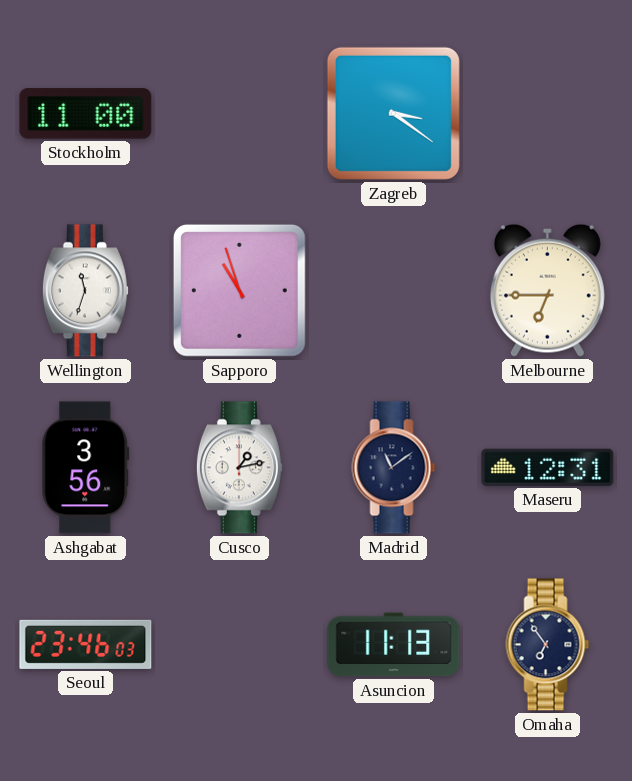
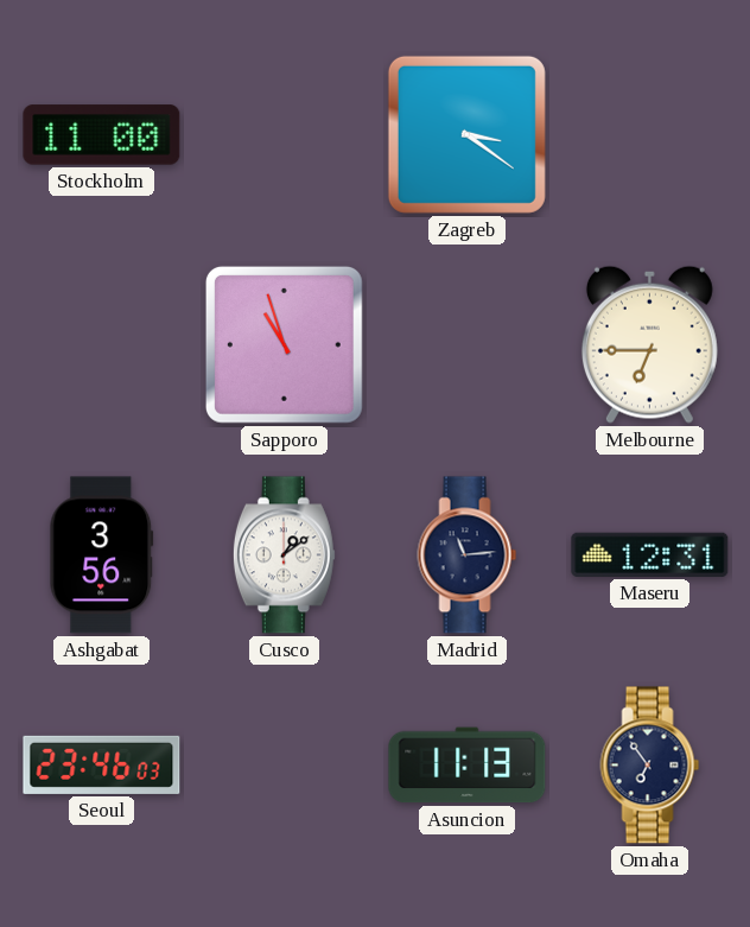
Wellington: 11:33 -> none (85, 291)
Cusco: 1:13 -> 1:09 (284, 555)
Madrid: 11:09 -> 11:14 (468, 555)
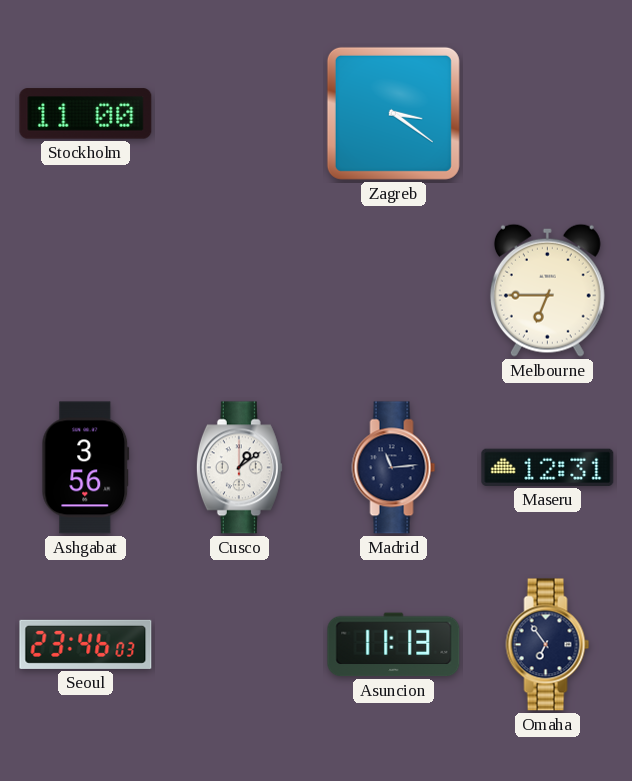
Sapporo: 10:57 -> none (284, 344)
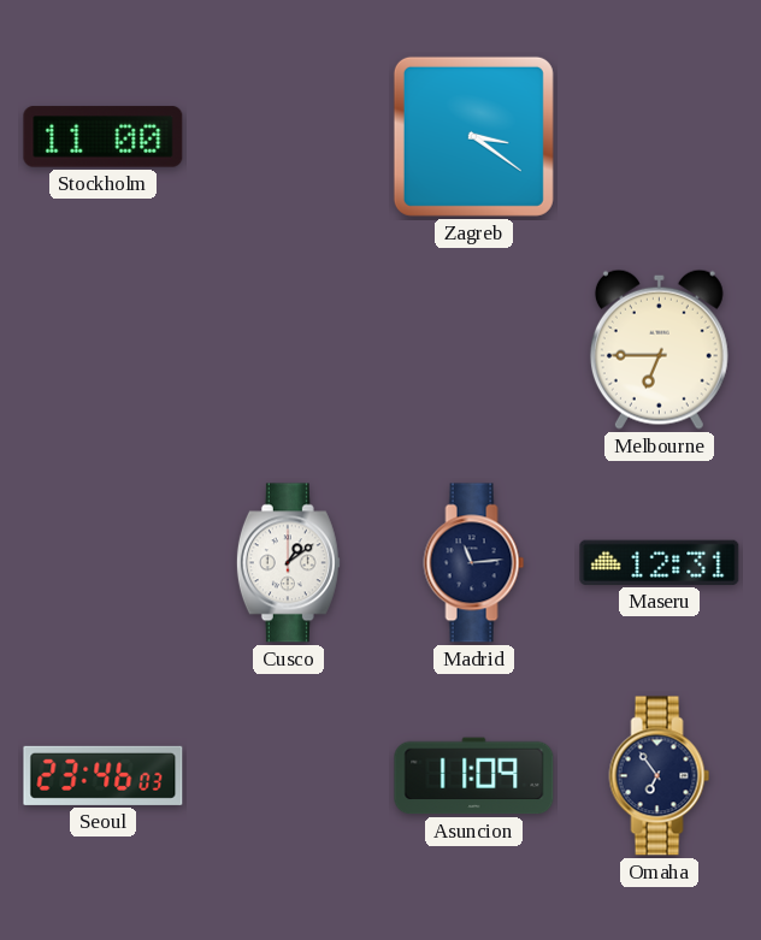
Ashgabat: 3:56 -> none (86, 468)
Asuncion: 11:13 -> 11:09 (474, 776)
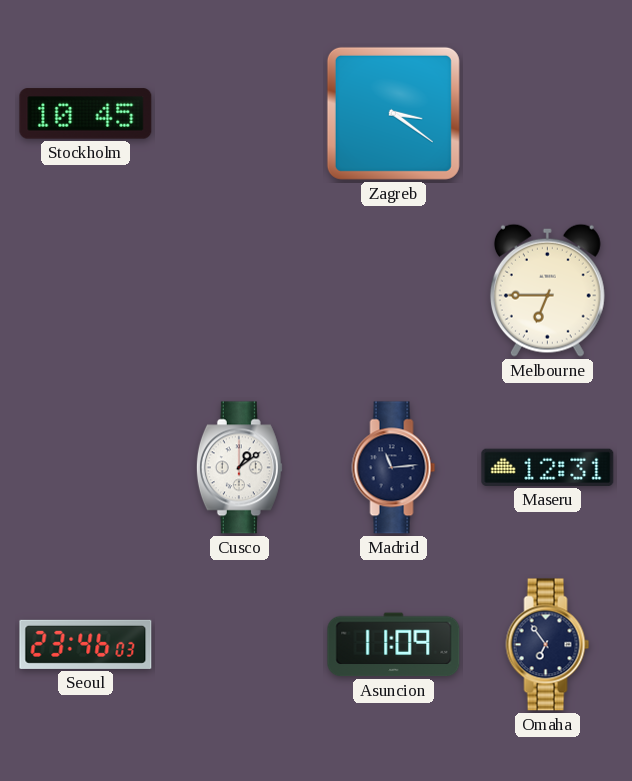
Stockholm: 11:00 -> 10:45 (86, 114)
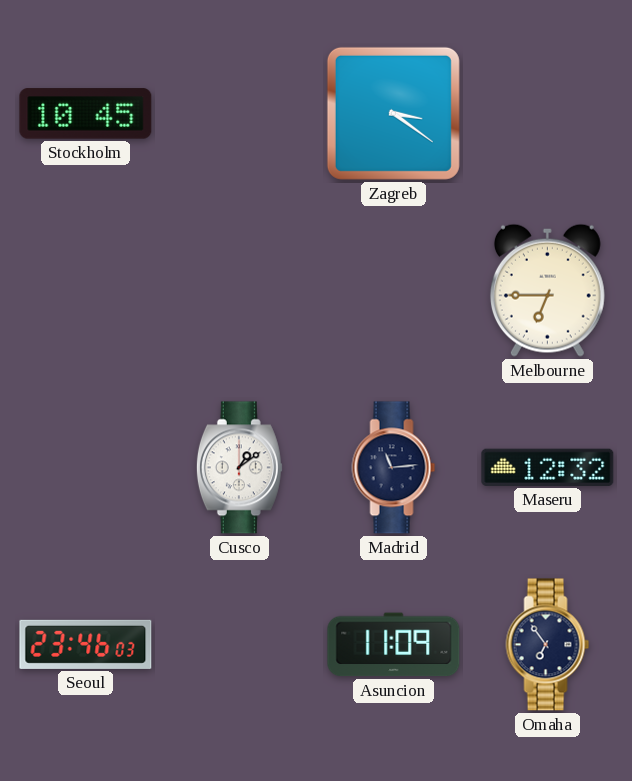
Maseru: 12:31 -> 12:32 (548, 467)
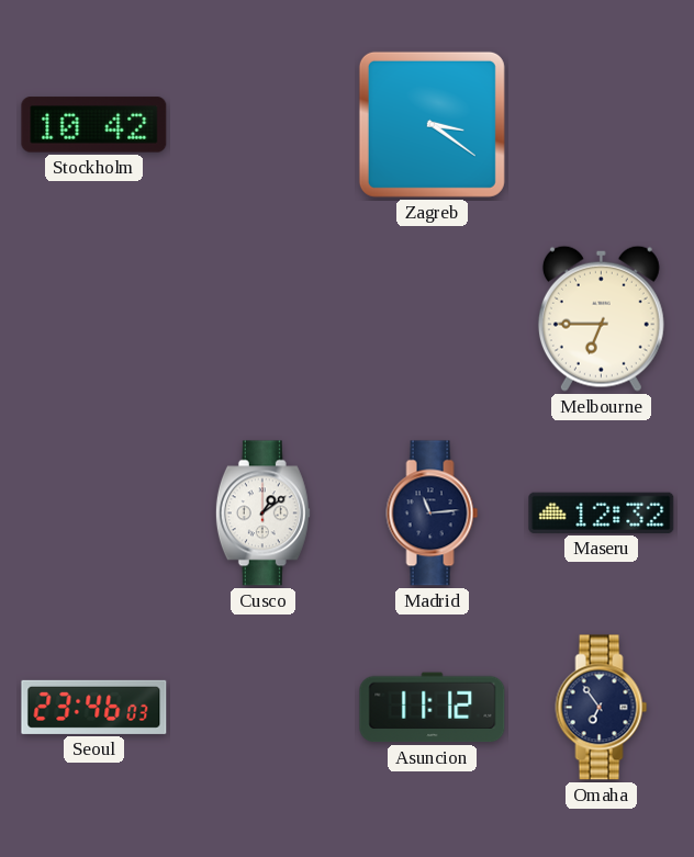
Stockholm: 10:45 -> 10:42 (94, 125)
Asuncion: 11:09 -> 11:12 (433, 708)
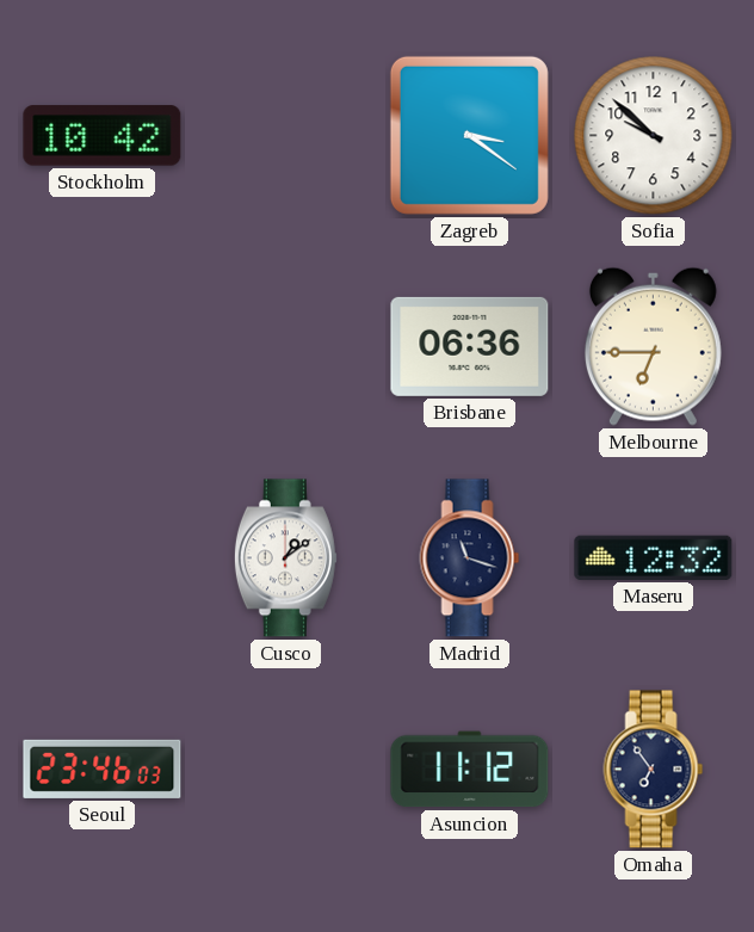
Sofia: none -> 9:52 (654, 136)
Brisbane: none -> 06:36 (470, 346)
Madrid: 11:14 -> 11:18 (470, 558)
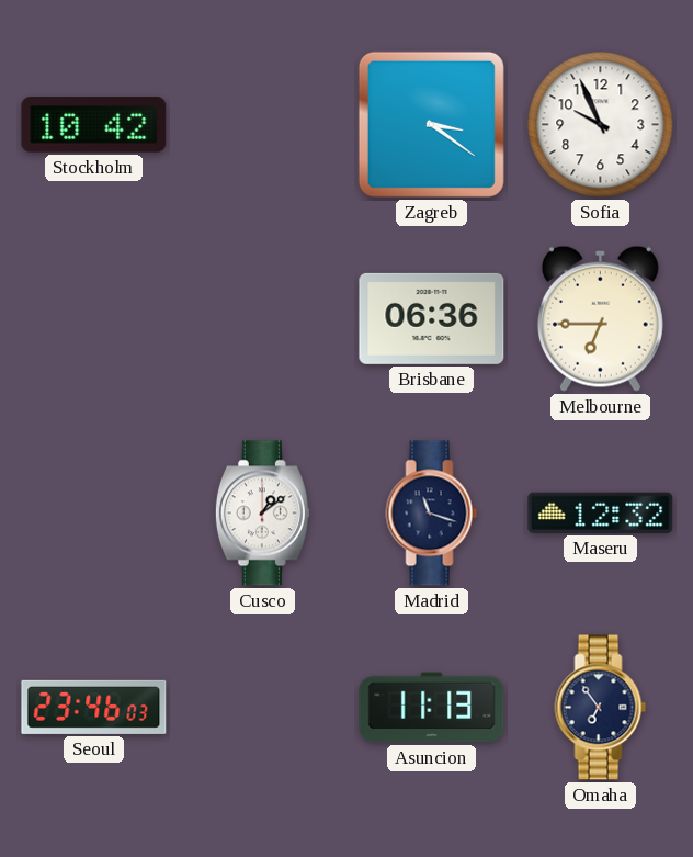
Sofia: 9:52 -> 9:56 (601, 125)
Asuncion: 11:12 -> 11:13 (432, 708)
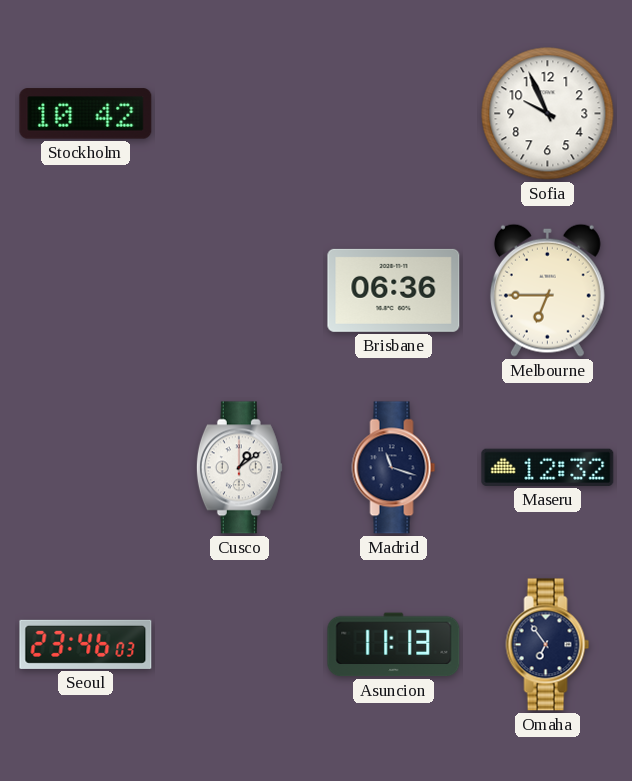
Zagreb: 3:21 -> none (431, 124)
